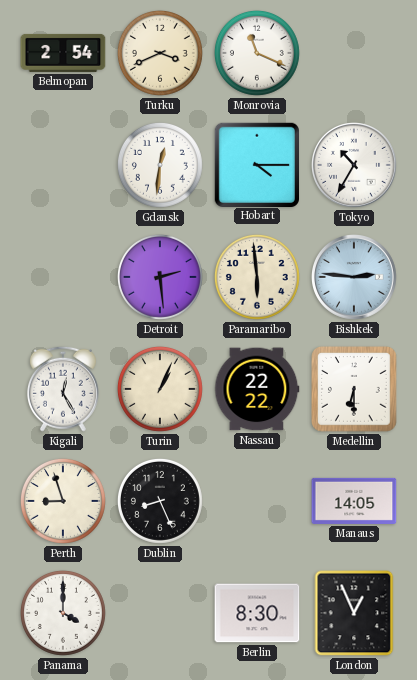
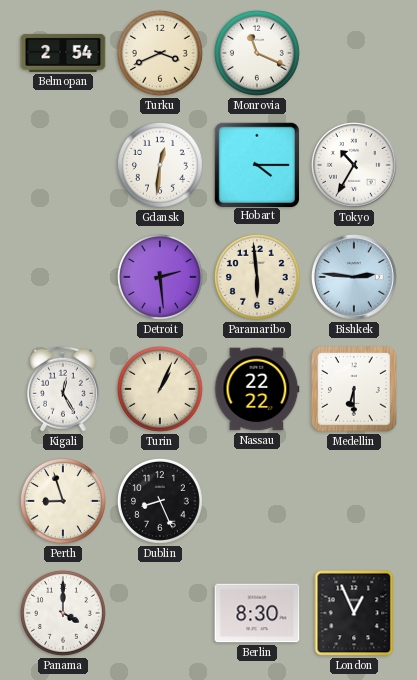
Manaus: 14:05 -> none (354, 501)
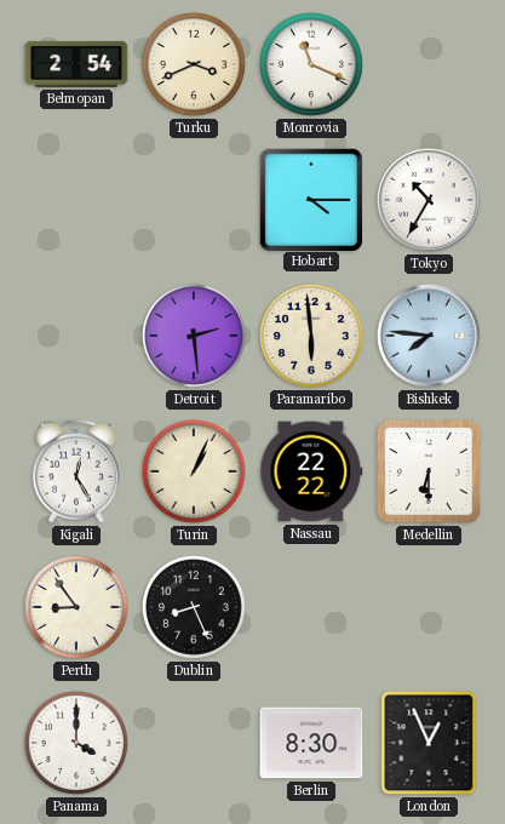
Gdansk: 12:31 -> none (160, 165)
Bishkek: 2:46 -> 7:46 (430, 337)
Perth: 8:57 -> 8:54 (76, 607)
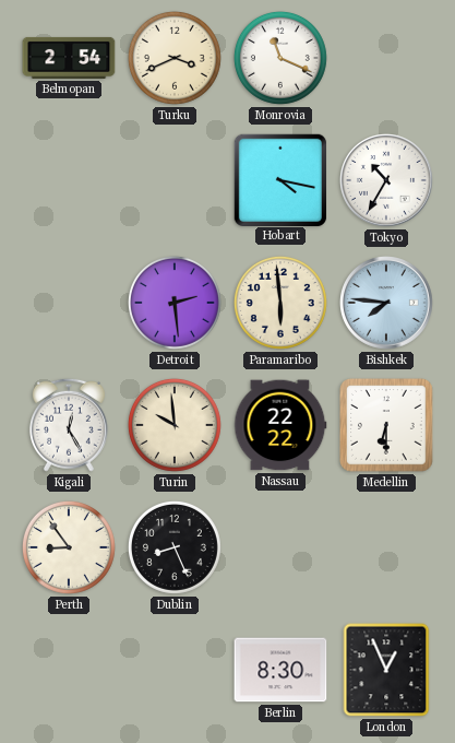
Hobart: 4:15 -> 4:17 (279, 179)
Turin: 1:04 -> 9:59 (175, 425)
Panama: 4:00 -> none (76, 743)
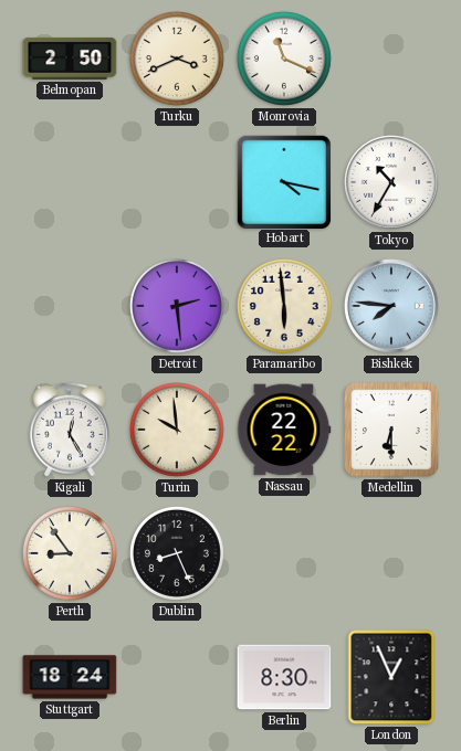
Belmopan: 2:54 -> 2:50 (70, 59)
Stuttgart: none -> 18:24 (70, 677)
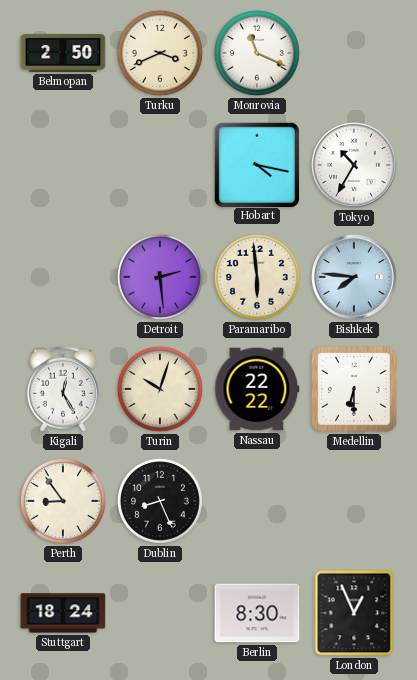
Turin: 9:59 -> 10:03 (160, 389)
